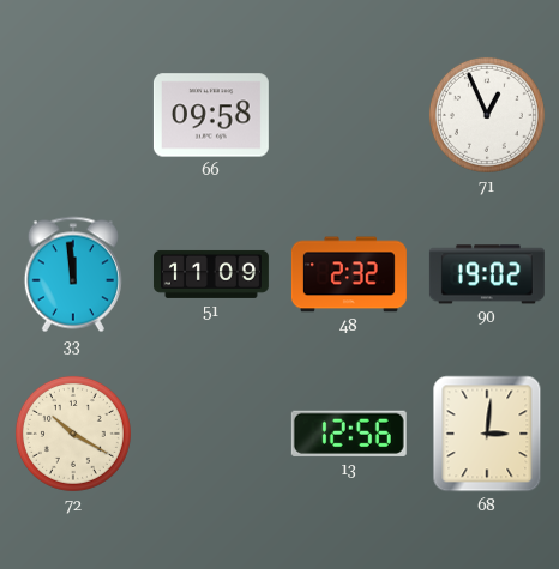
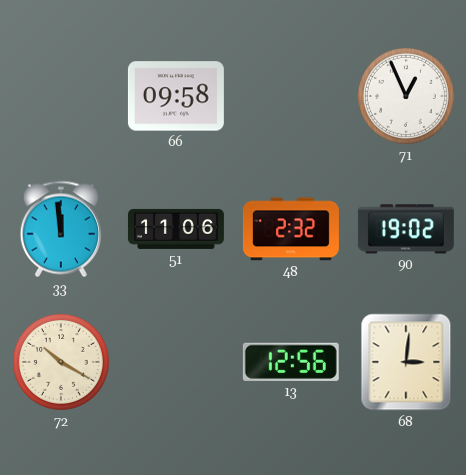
51: 11:09 -> 11:06 (176, 229)
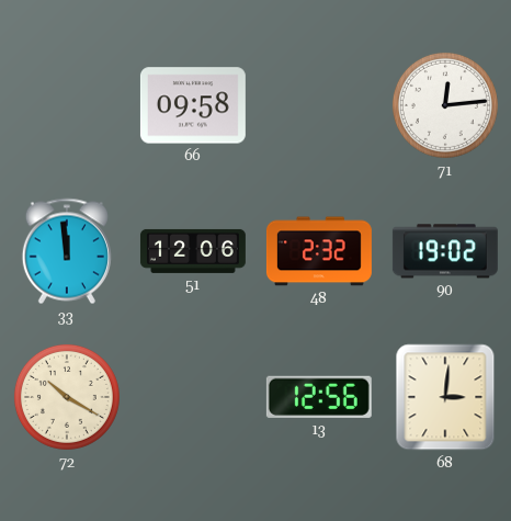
71: 12:56 -> 12:14 (445, 105)
51: 11:06 -> 12:06 (193, 251)
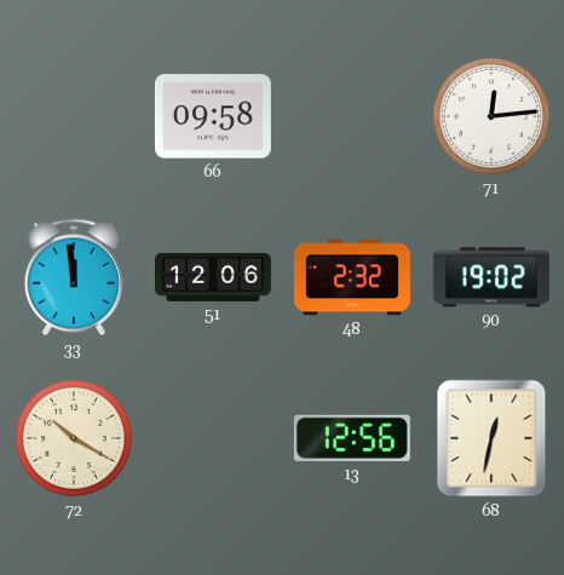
68: 3:01 -> 12:32 (491, 438)
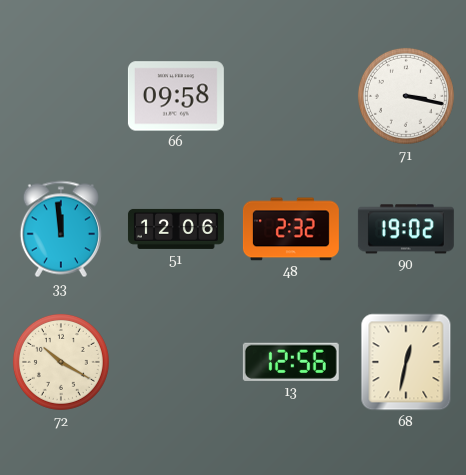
71: 12:14 -> 3:17 (406, 96)
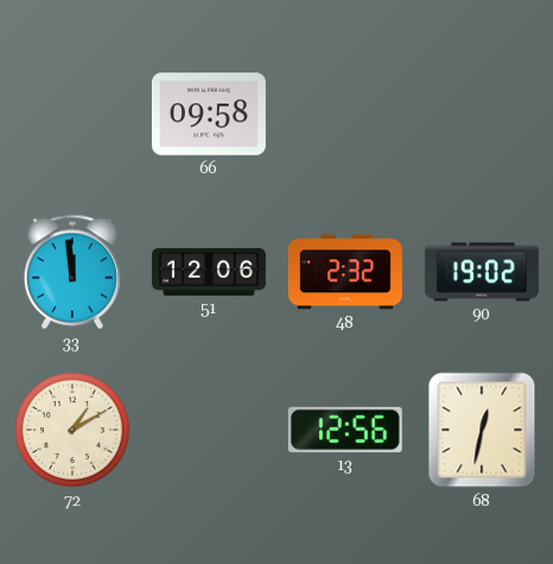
71: 3:17 -> none (406, 96)
72: 10:20 -> 1:10 (72, 430)
